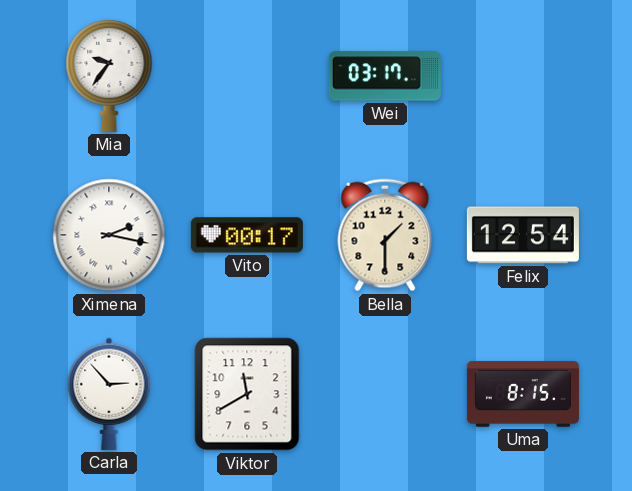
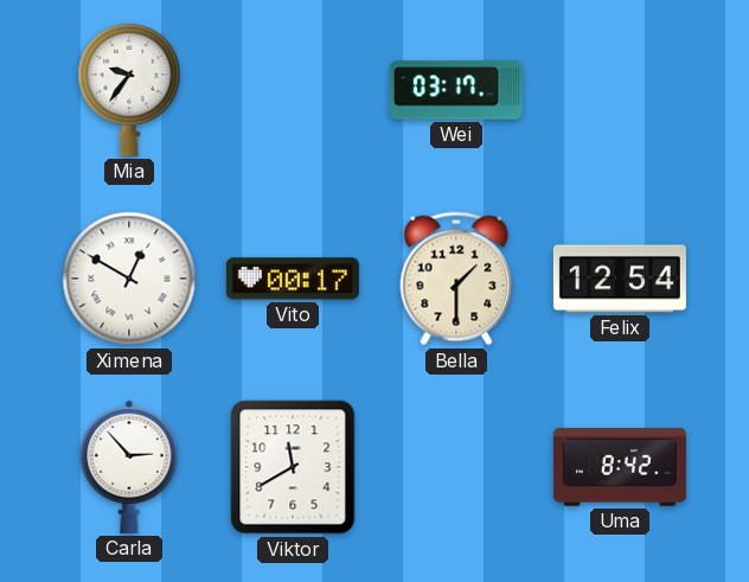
Ximena: 2:17 -> 12:50 (129, 279)
Uma: 8:15 -> 8:42 (620, 467)
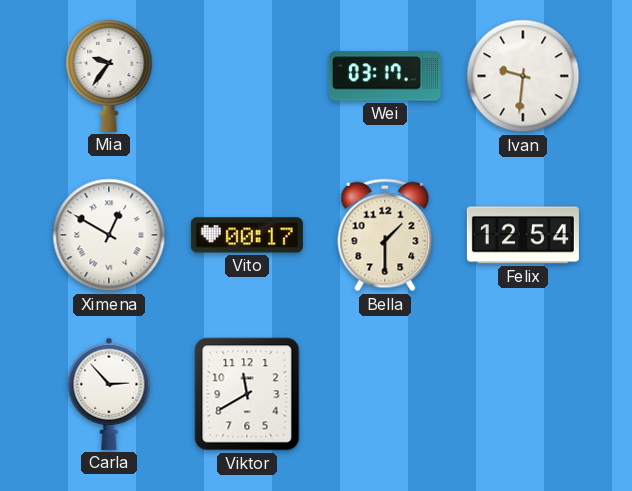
Ivan: none -> 9:31 (523, 76)
Uma: 8:42 -> none (620, 467)
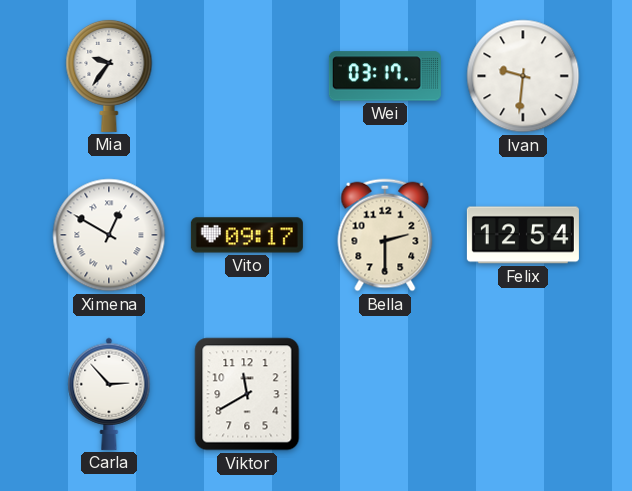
Vito: 00:17 -> 09:17 (247, 235)
Bella: 1:30 -> 2:30 (385, 235)
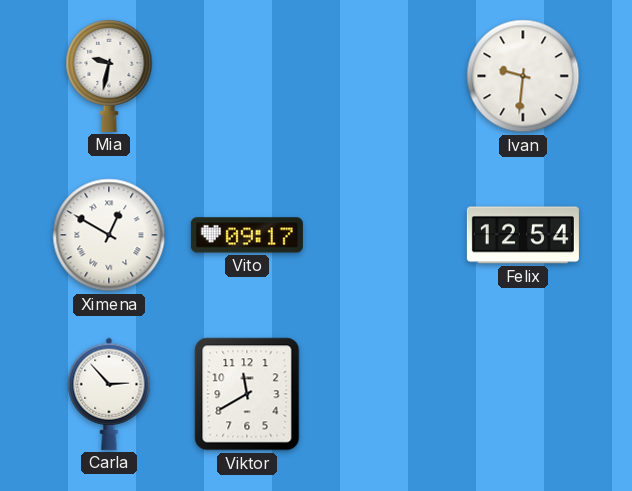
Mia: 9:36 -> 9:32 (109, 75)
Wei: 03:17 -> none (385, 76)
Bella: 2:30 -> none (385, 235)
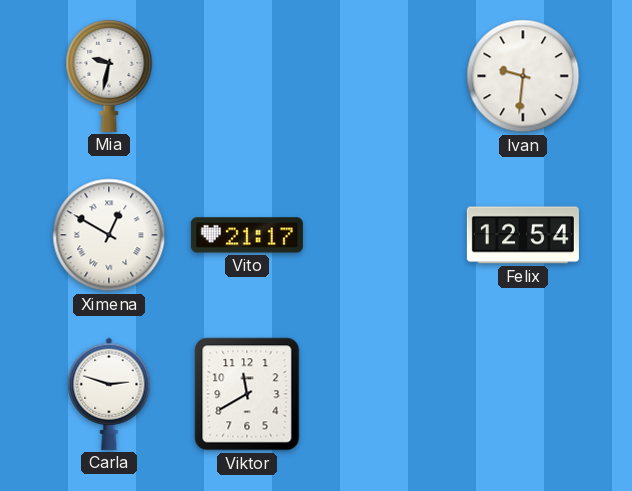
Vito: 09:17 -> 21:17 (247, 235)
Carla: 2:53 -> 2:48 (109, 394)
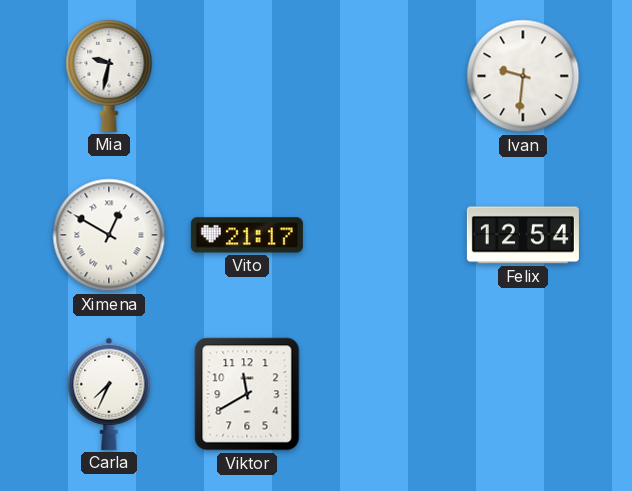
Carla: 2:48 -> 7:34 (109, 394)
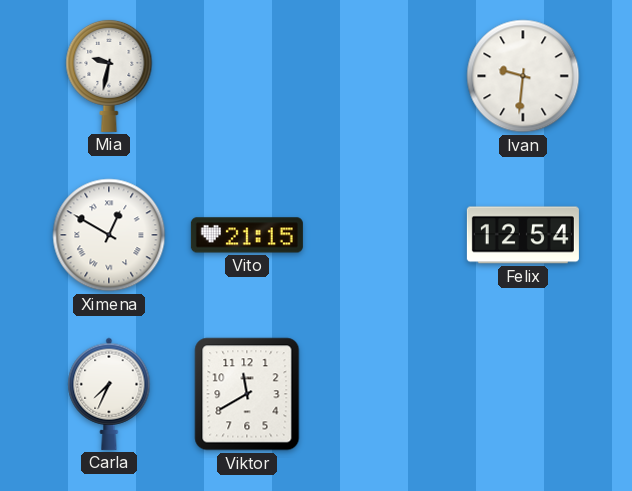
Vito: 21:17 -> 21:15 (247, 235)
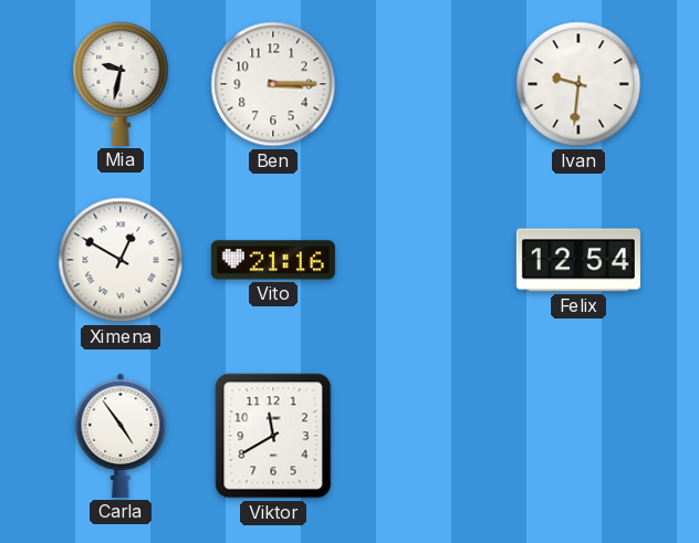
Ben: none -> 3:15 (273, 84)
Vito: 21:15 -> 21:16 (273, 260)
Carla: 7:34 -> 4:54 (121, 436)
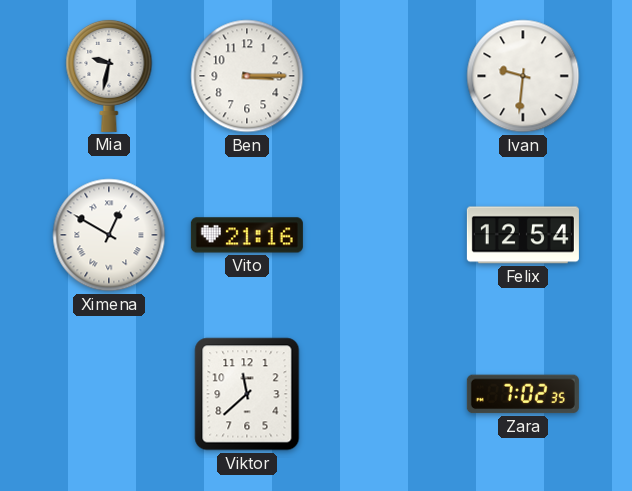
Carla: 4:54 -> none (121, 436)
Viktor: 11:40 -> 11:38 (247, 394)
Zara: none -> 7:02 (523, 394)
